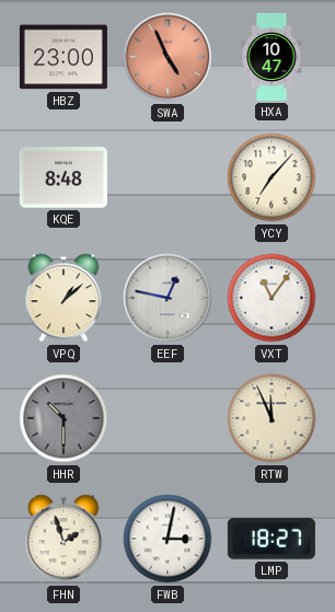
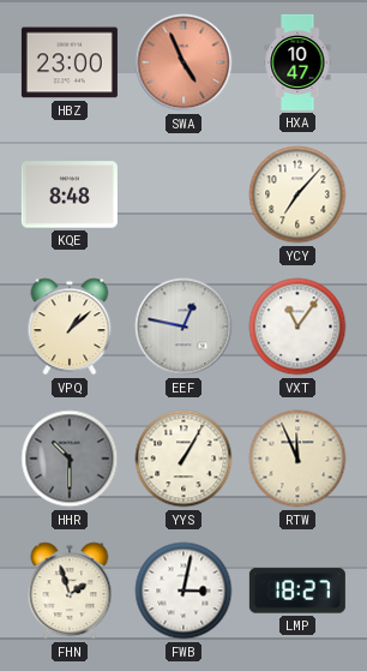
YYS: none -> 1:05 (183, 459)
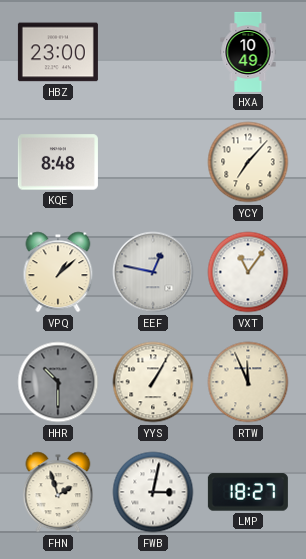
SWA: 4:56 -> none (183, 62)
HXA: 10:47 -> 10:49 (248, 52)
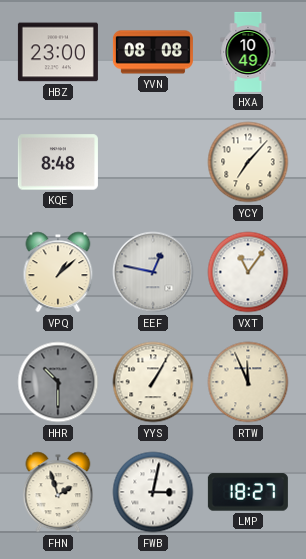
YVN: none -> 08:08 (153, 52)
